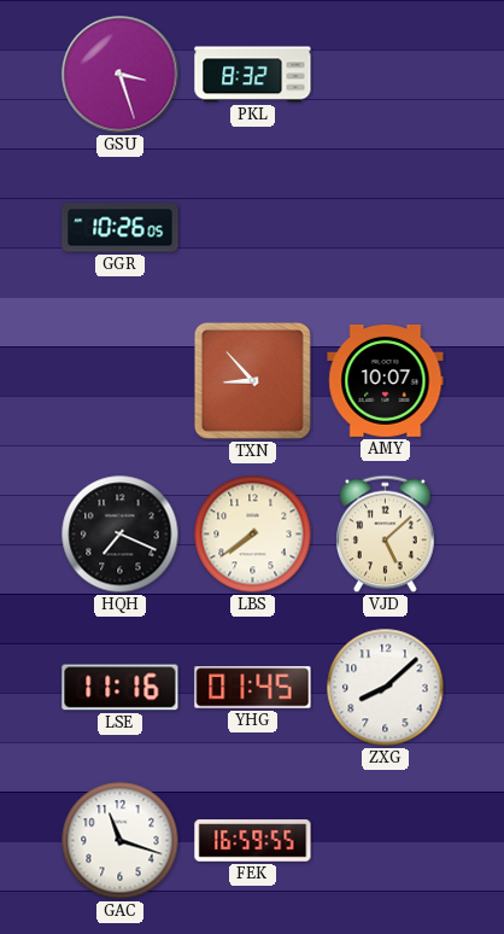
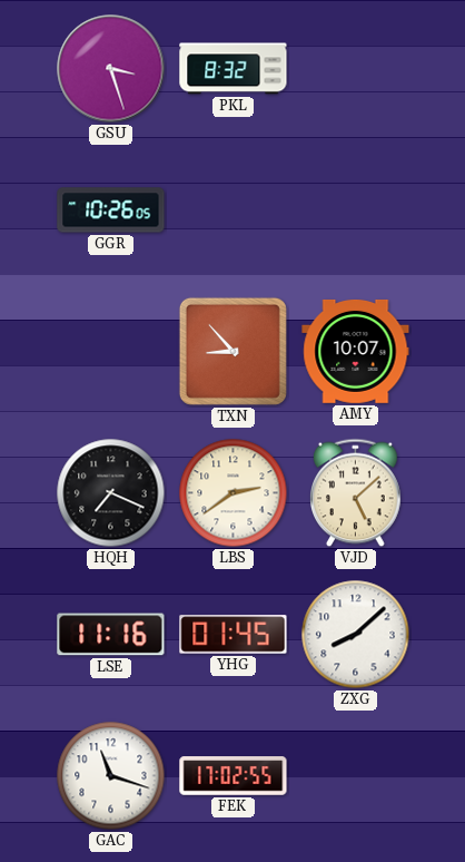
LBS: 7:39 -> 2:39 (234, 493)
FEK: 16:59 -> 17:02 (234, 776)
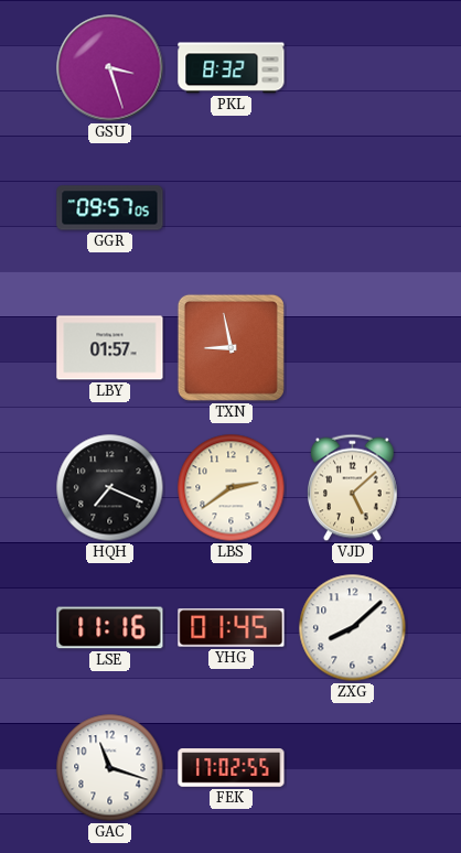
GGR: 10:26 -> 09:57 (110, 208)
LBY: none -> 01:57 (110, 348)
TXN: 8:53 -> 8:58 (230, 347)
AMY: 10:07 -> none (356, 351)
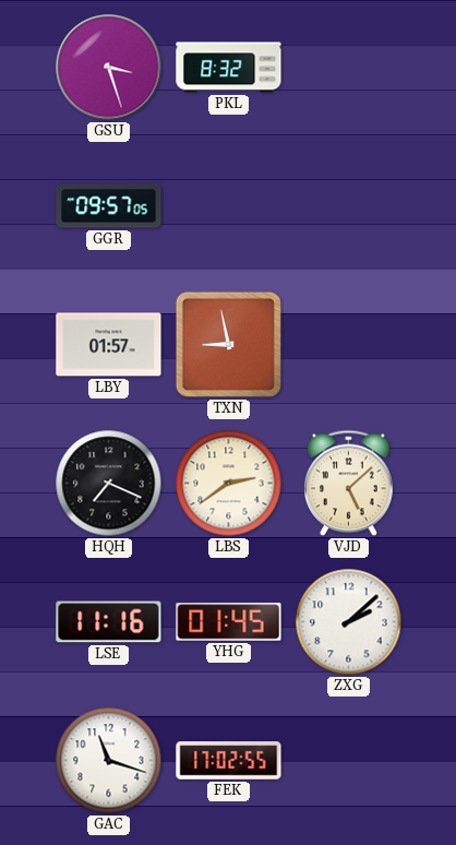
ZXG: 8:08 -> 2:08 (349, 622)
